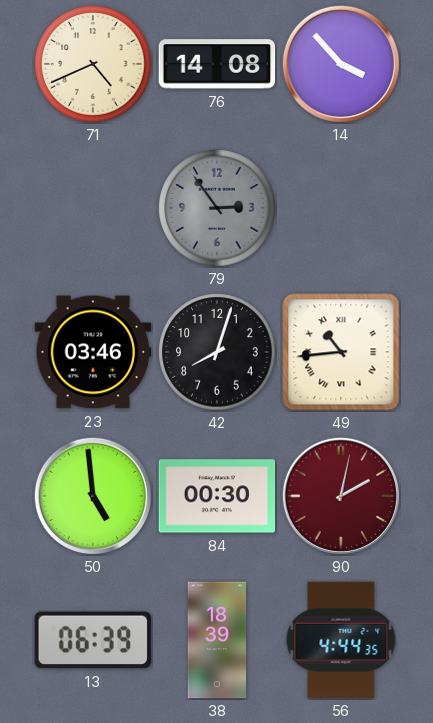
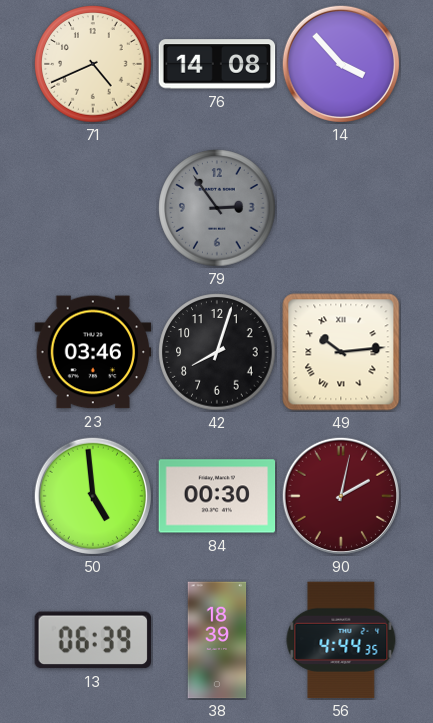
49: 10:44 -> 10:14 (341, 352)
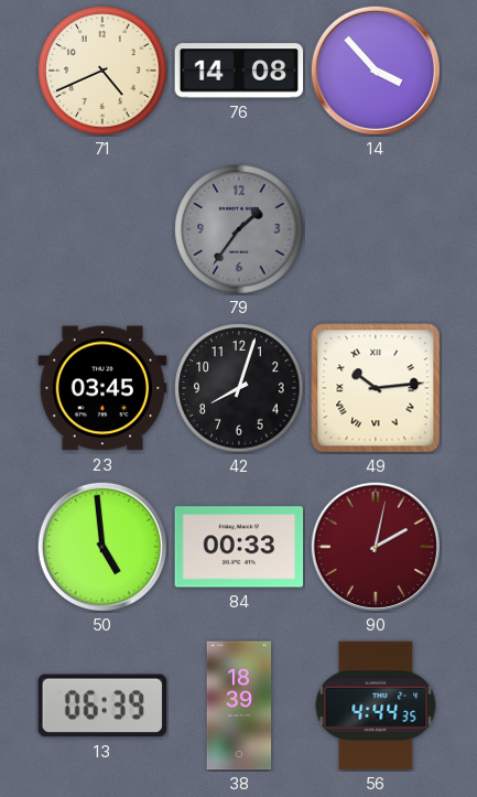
79: 2:54 -> 1:36 (239, 229)
23: 03:46 -> 03:45 (102, 388)
84: 00:30 -> 00:33 (239, 547)
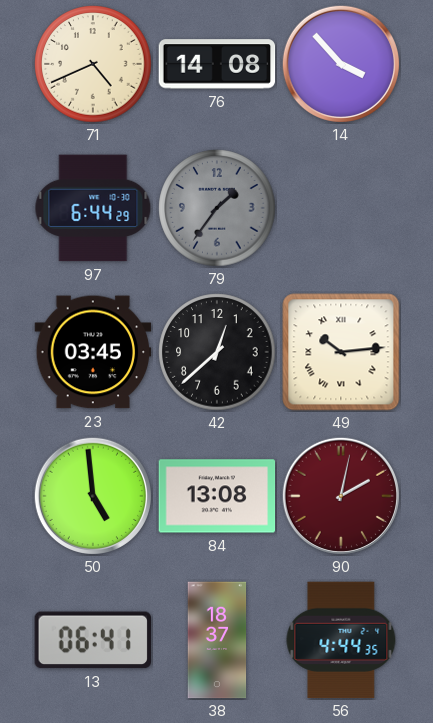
97: none -> 6:44 (93, 208)
42: 8:03 -> 12:38 (217, 352)
84: 00:33 -> 13:08 (217, 496)
13: 06:39 -> 06:41 (92, 640)
38: 18:39 -> 18:37 (217, 640)
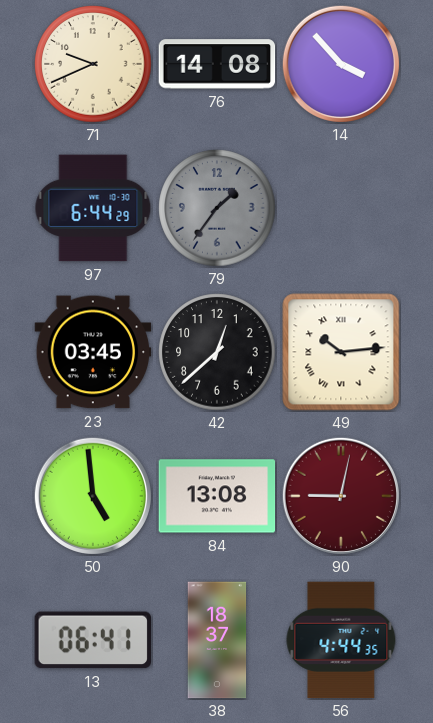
71: 4:41 -> 9:41 (93, 64)
90: 2:02 -> 9:02 (341, 496)
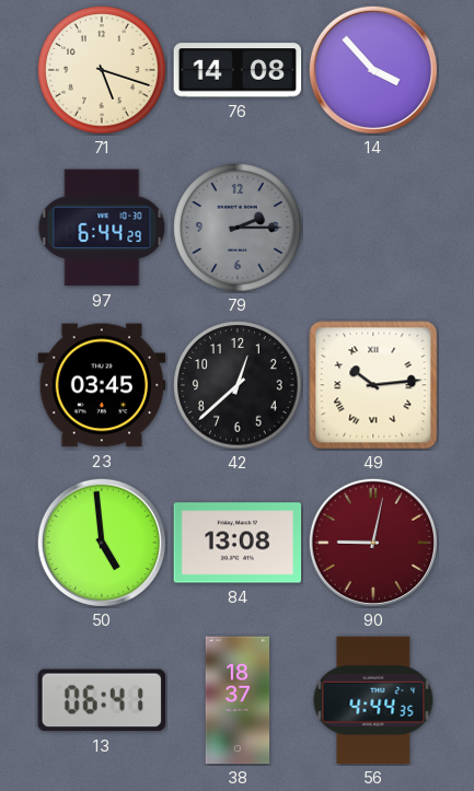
71: 9:41 -> 5:18 (102, 70)
79: 1:36 -> 2:15 (238, 228)
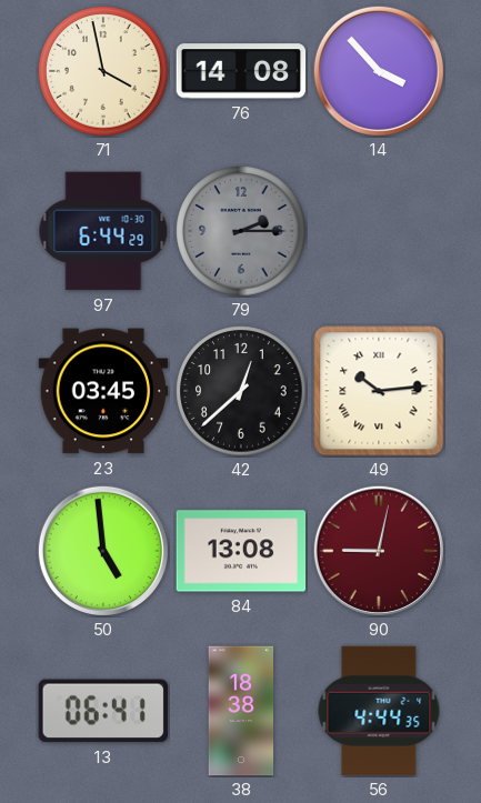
71: 5:18 -> 3:58 (103, 71)
38: 18:37 -> 18:38 (241, 711)
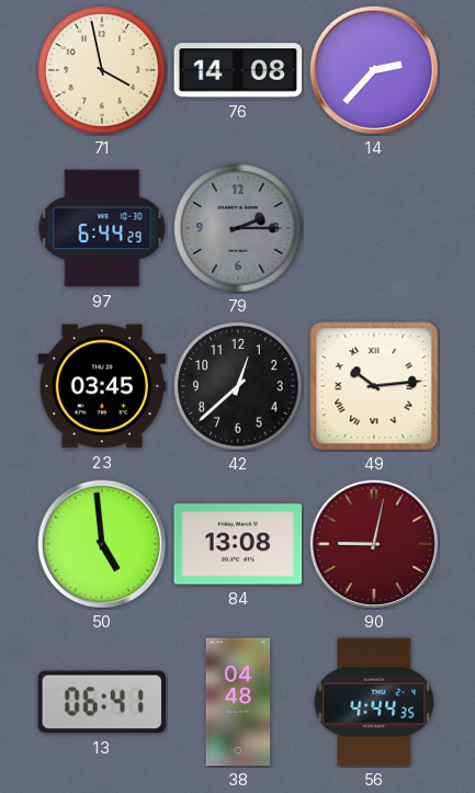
14: 3:53 -> 2:37 (374, 70)
38: 18:38 -> 04:48 (238, 702)
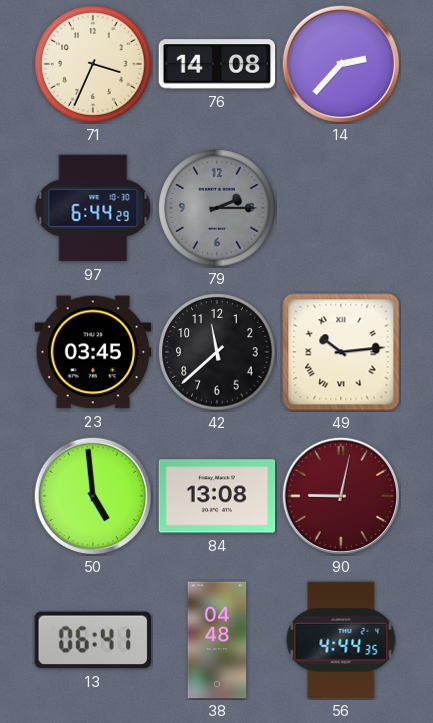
71: 3:58 -> 3:34 (93, 64)
42: 12:38 -> 11:38 (217, 352)
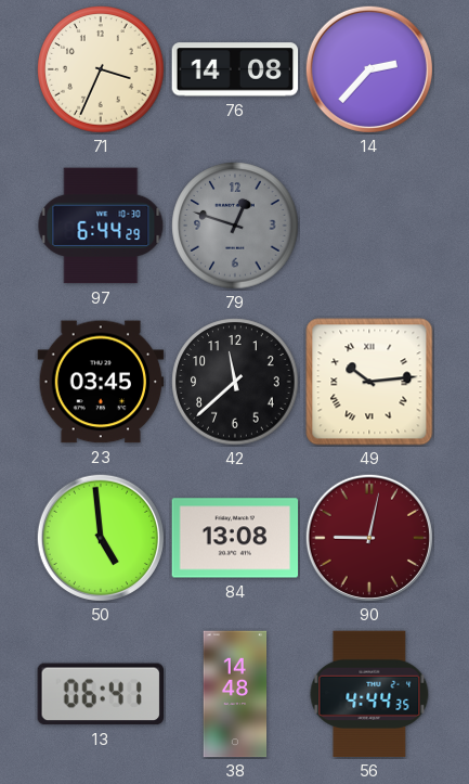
79: 2:15 -> 12:48 (235, 226)
38: 04:48 -> 14:48 (235, 694)
